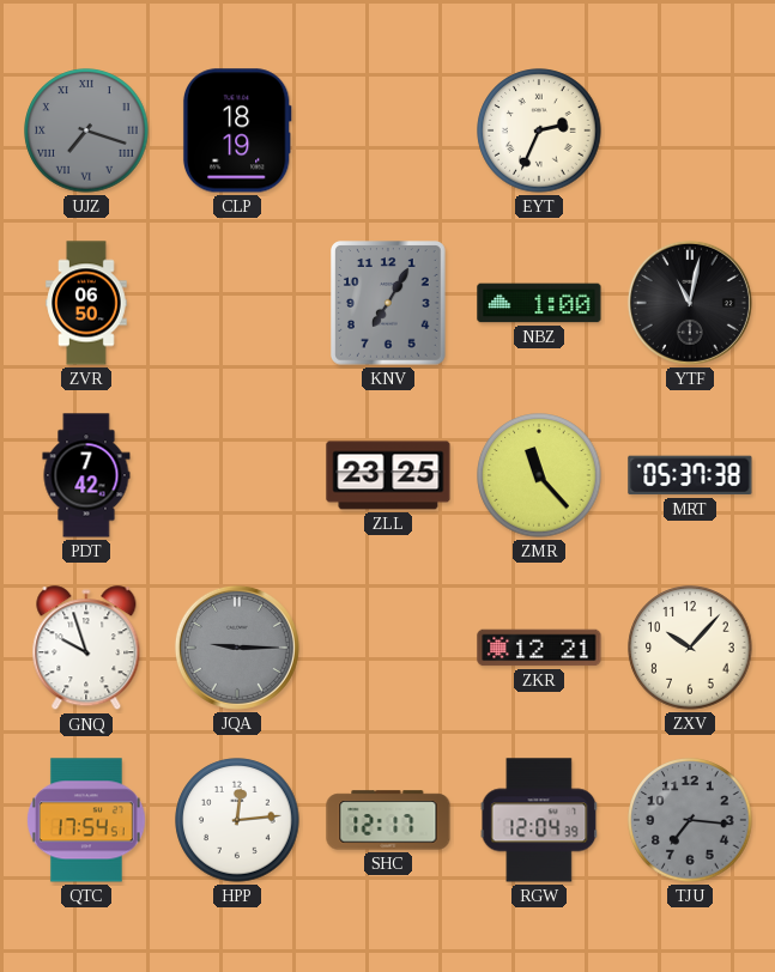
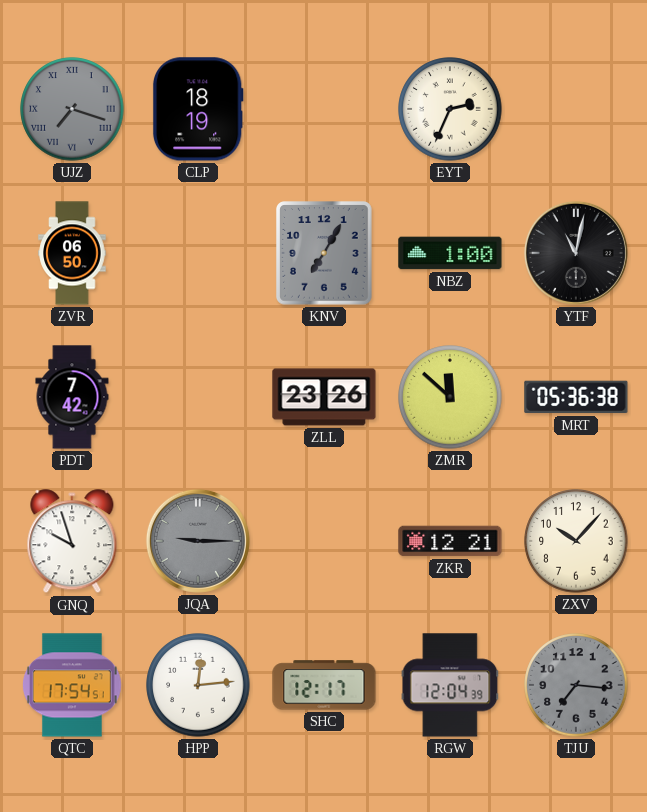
ZLL: 23:25 -> 23:26 (324, 397)
ZMR: 11:23 -> 11:52 (450, 397)
MRT: 05:37 -> 05:36 (576, 397)
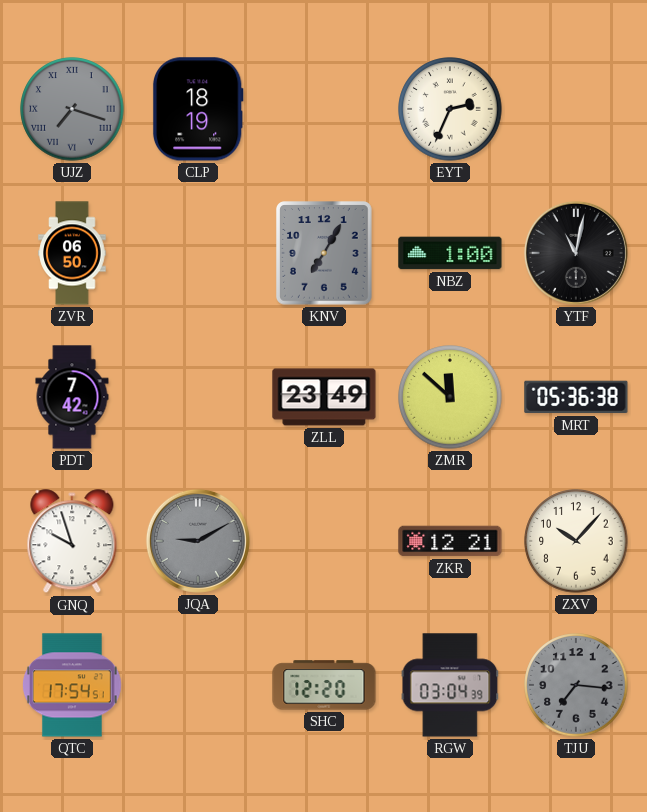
ZLL: 23:26 -> 23:49 (324, 397)
JQA: 9:15 -> 9:10 (198, 541)
HPP: 12:14 -> none (198, 685)
SHC: 12:17 -> 12:20 (324, 685)
RGW: 12:04 -> 03:04 (450, 685)
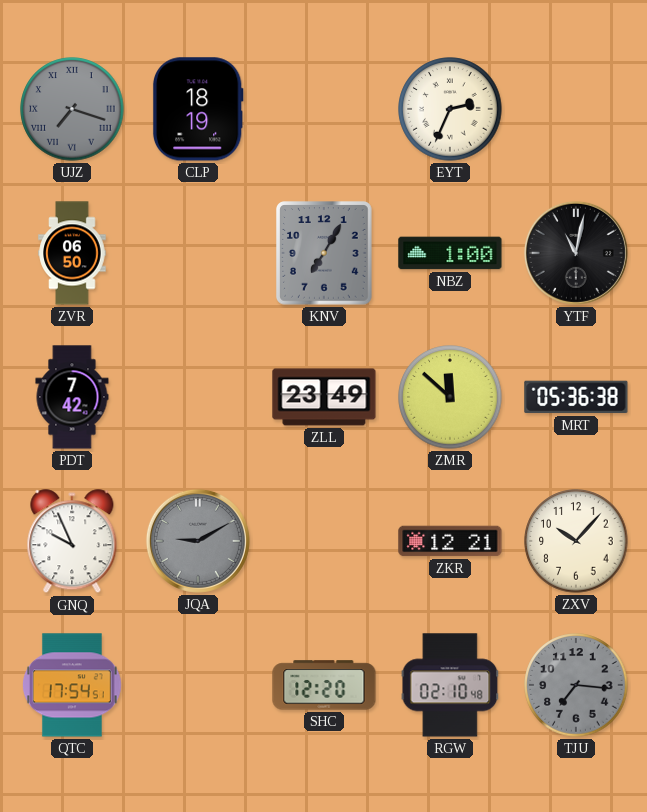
GNQ: 9:57 -> 9:56 (72, 542)
RGW: 03:04 -> 02:10 (450, 685)
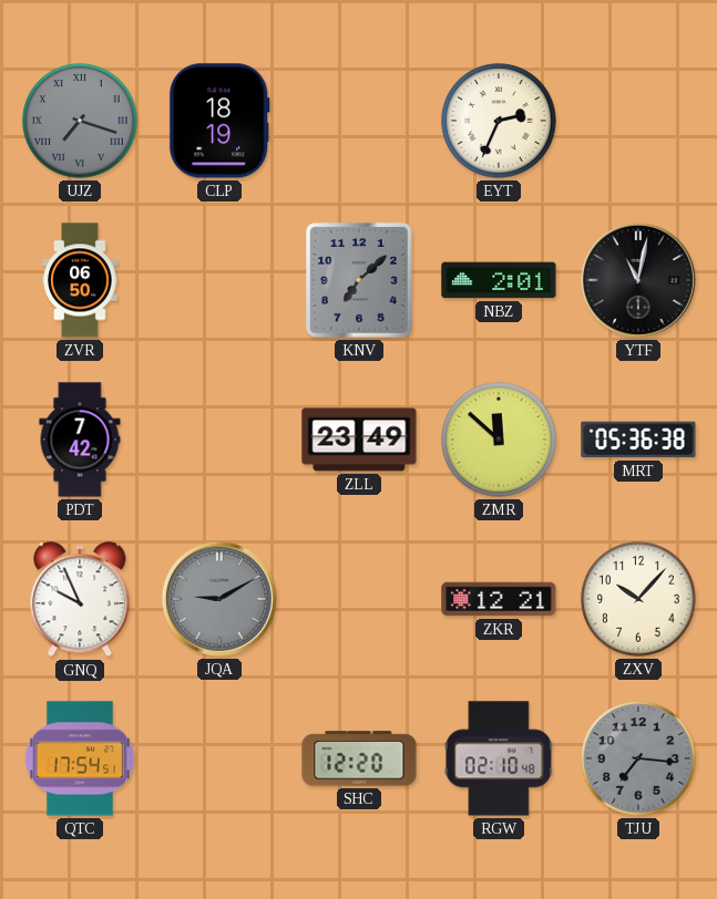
KNV: 7:05 -> 7:08 (360, 280)
NBZ: 1:00 -> 2:01 (499, 280)
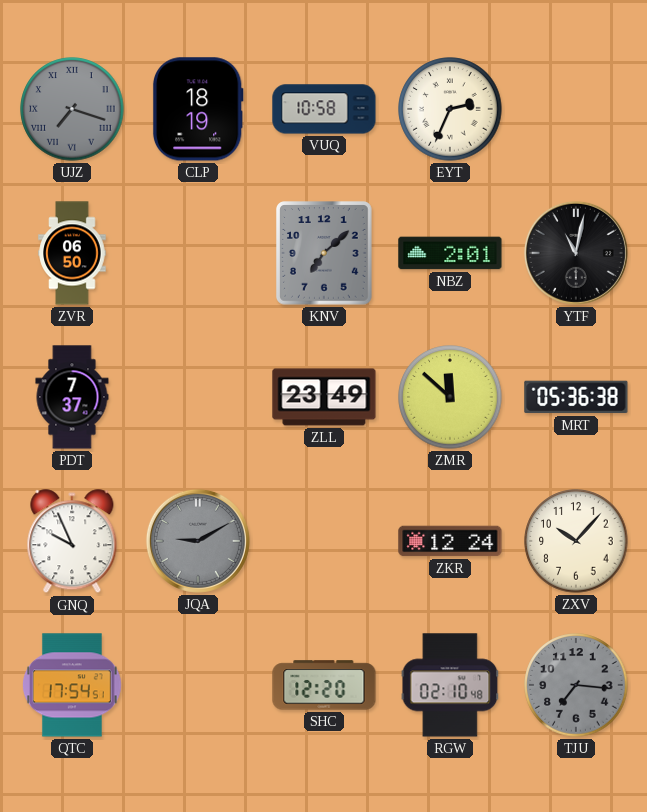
VUQ: none -> 10:58 (324, 109)
PDT: 7:42 -> 7:37 (72, 397)
ZKR: 12:21 -> 12:24 (450, 541)
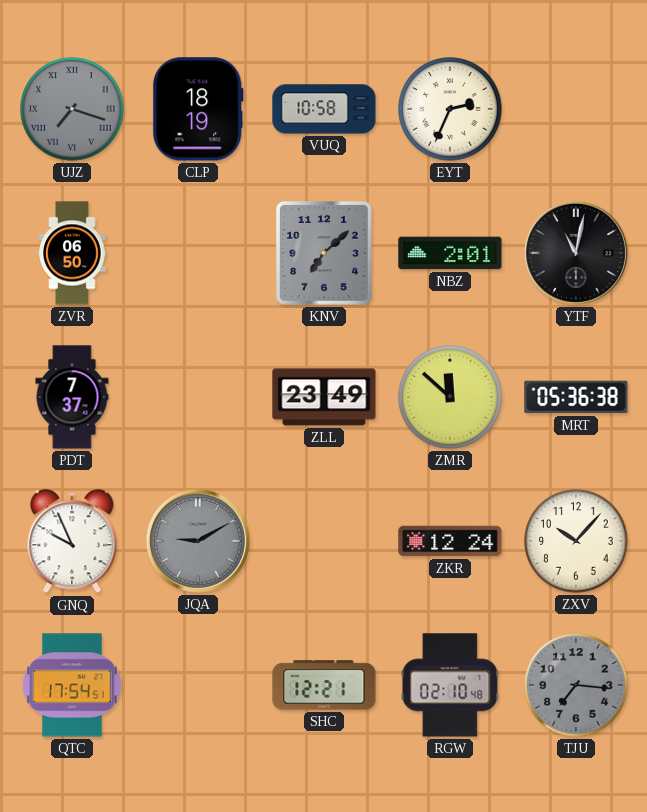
SHC: 12:20 -> 12:21 (324, 685)
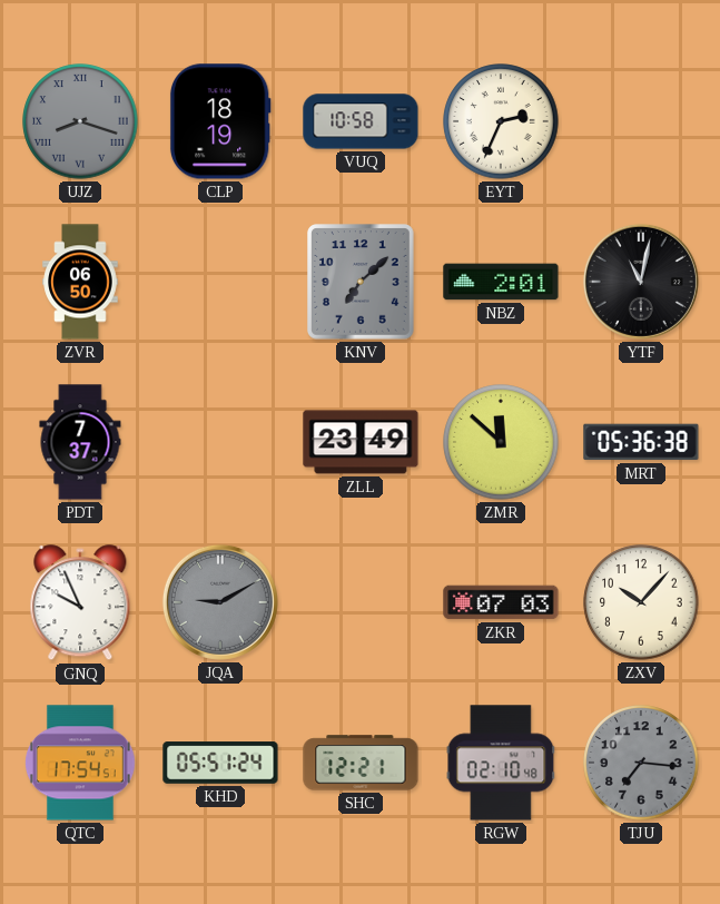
UJZ: 7:18 -> 8:18 (80, 121)
ZKR: 12:24 -> 07:03 (501, 602)
KHD: none -> 05:51 (220, 763)
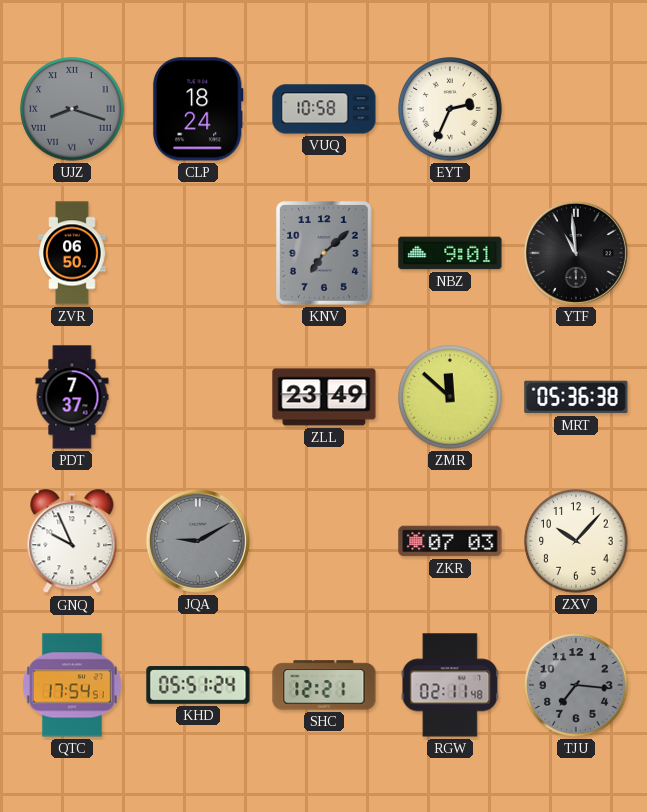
CLP: 18:19 -> 18:24 (198, 109)
NBZ: 2:01 -> 9:01 (450, 253)
YTF: 11:02 -> 10:59 (576, 253)
RGW: 02:10 -> 02:11 (450, 685)
